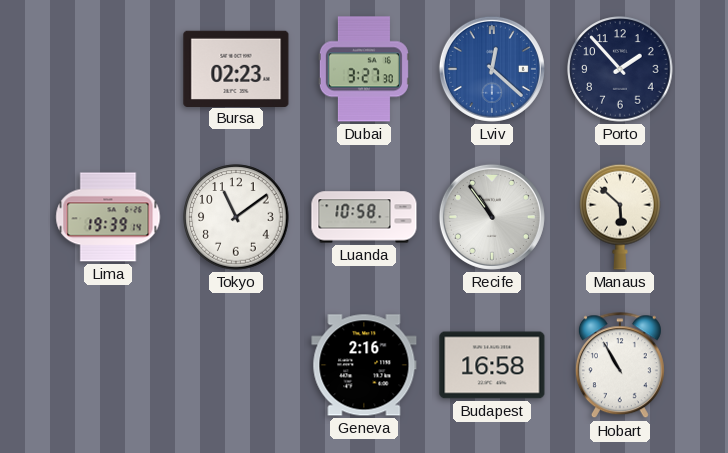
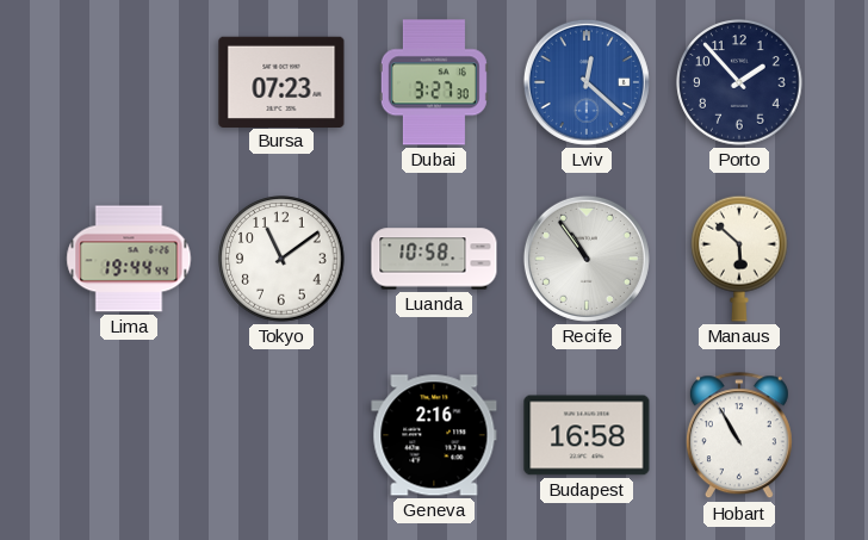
Bursa: 02:23 -> 07:23 (281, 81)
Lima: 19:39 -> 19:44 (129, 259)
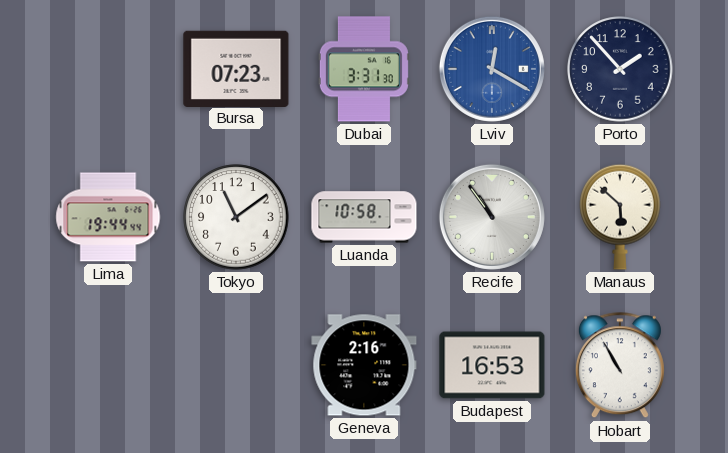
Dubai: 3:27 -> 3:31 (364, 69)
Lviv: 12:22 -> 12:20 (492, 69)
Budapest: 16:58 -> 16:53 (492, 365)
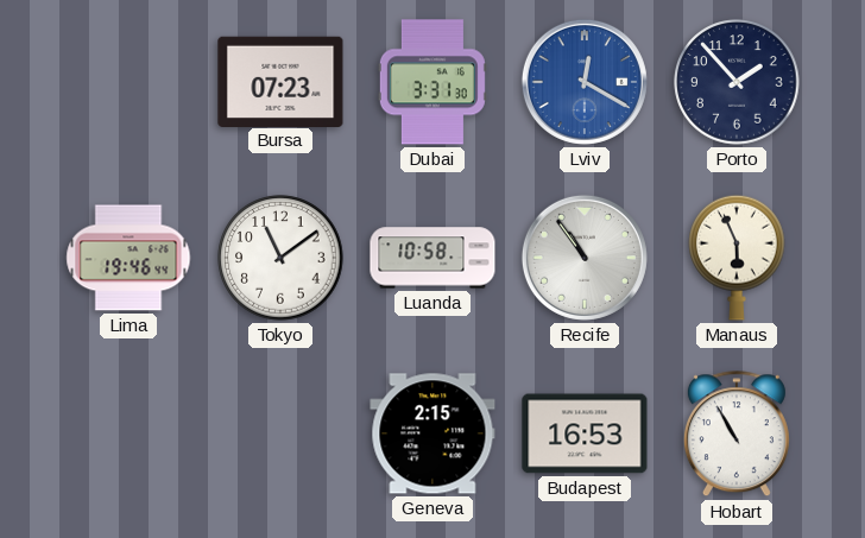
Lima: 19:44 -> 19:46 (128, 258)
Manaus: 5:52 -> 5:56 (737, 258)
Geneva: 2:16 -> 2:15 (432, 433)
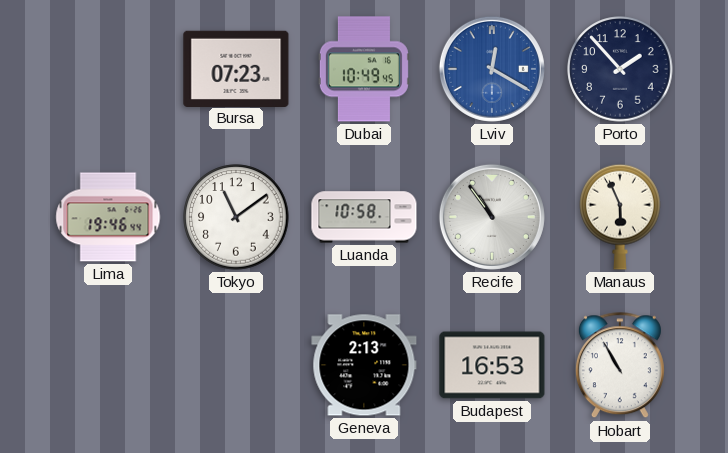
Dubai: 3:31 -> 10:49 (364, 69)
Geneva: 2:15 -> 2:13 (364, 365)
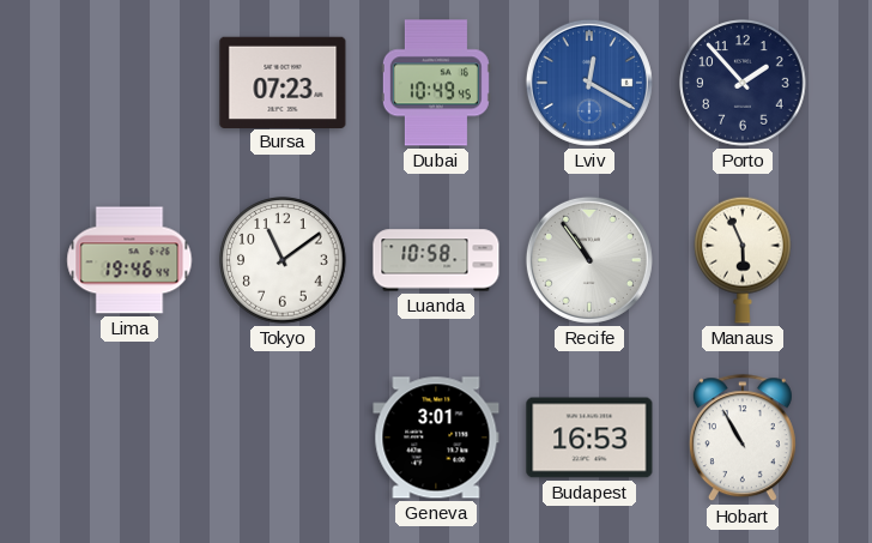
Geneva: 2:13 -> 3:01 (436, 438)
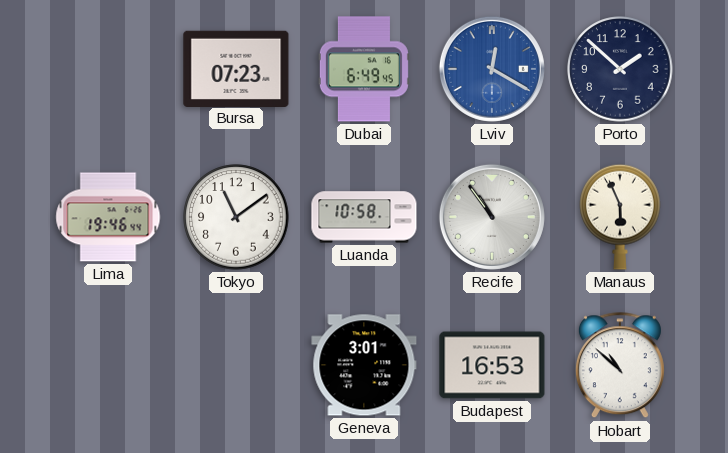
Dubai: 10:49 -> 6:49 (364, 69)
Porto: 1:53 -> 1:52 (620, 69)
Hobart: 10:55 -> 10:52 (620, 366)
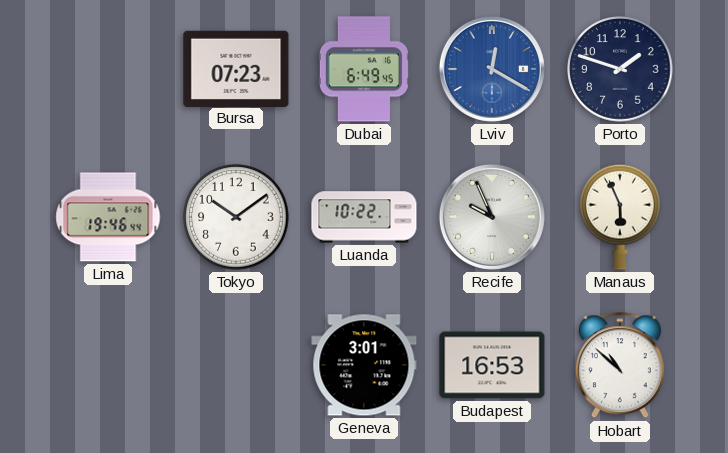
Porto: 1:52 -> 1:48 (620, 69)
Tokyo: 11:09 -> 10:09 (236, 217)
Luanda: 10:58 -> 10:22 (364, 217)
Recife: 10:54 -> 9:56 (492, 217)
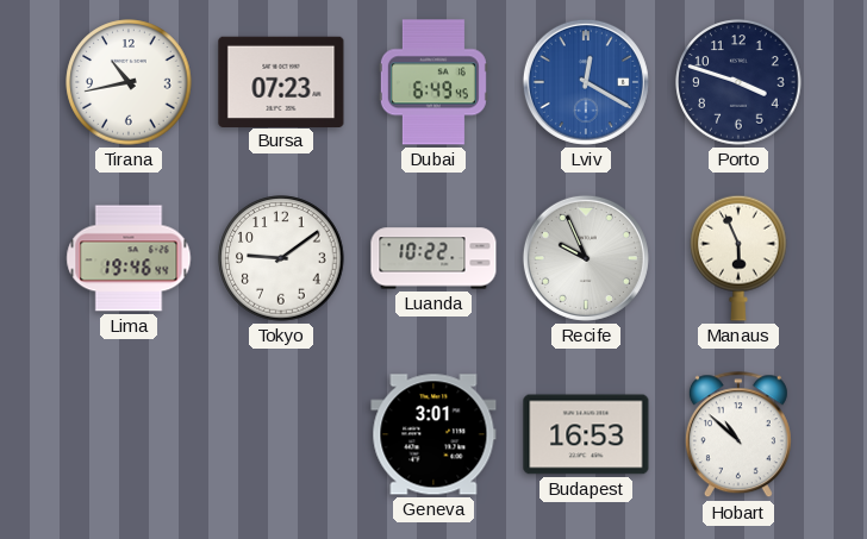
Tirana: none -> 10:43 (129, 82)
Porto: 1:48 -> 3:48 (738, 82)
Tokyo: 10:09 -> 9:09 (281, 258)
